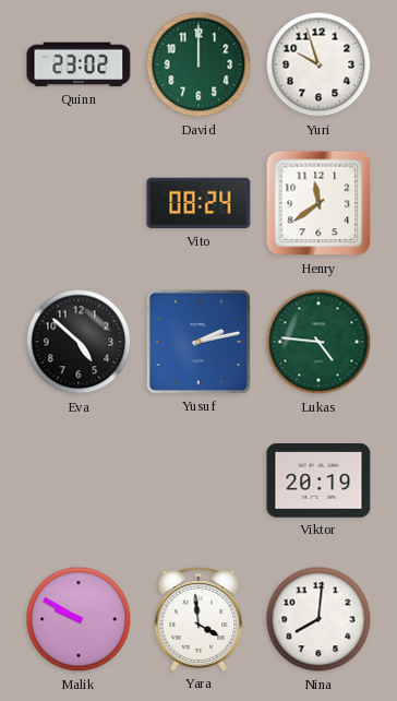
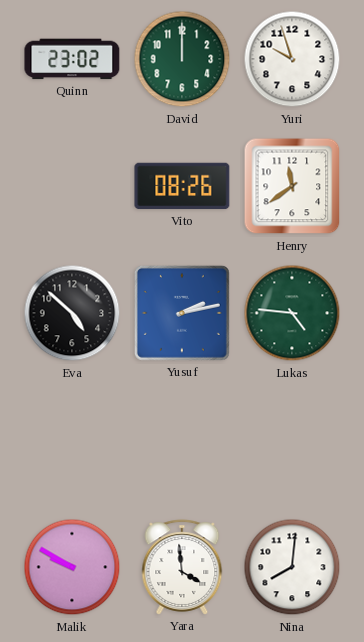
Vito: 08:24 -> 08:26 (182, 186)
Viktor: 20:19 -> none (318, 480)
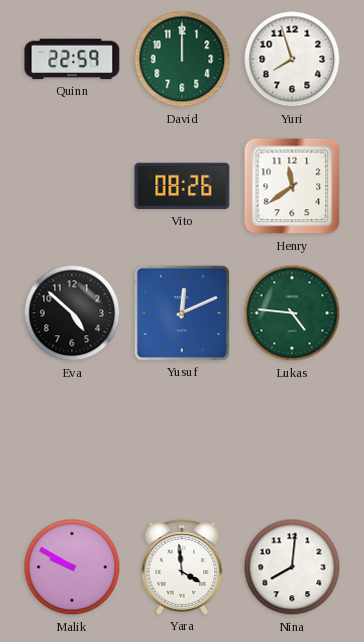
Quinn: 23:02 -> 22:59 (72, 59)
Yuri: 9:57 -> 7:57 (292, 59)
Yusuf: 2:13 -> 12:11 (182, 313)
